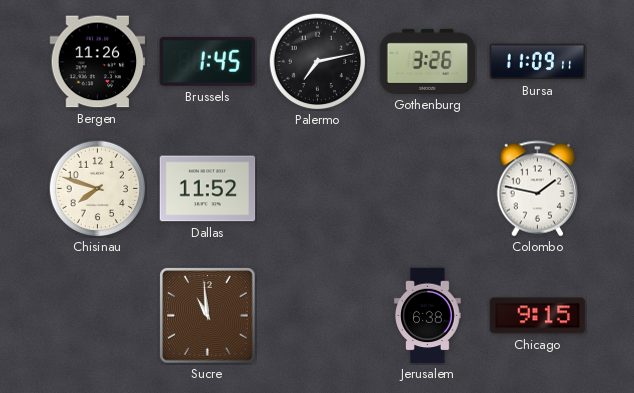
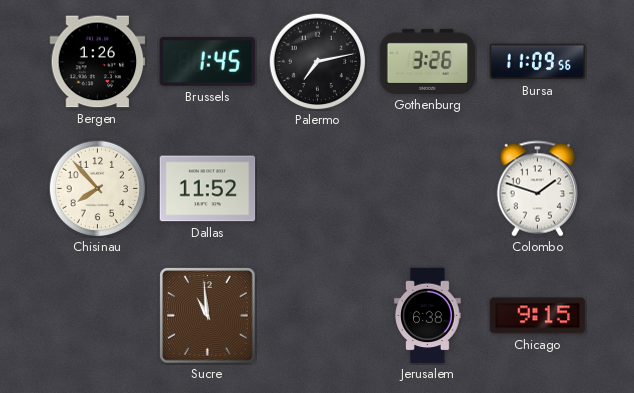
Bergen: 11:26 -> 1:26 (98, 62)
Bursa: 11:09:11 -> 11:09:56 (538, 62)
Chisinau: 7:48 -> 7:53 (97, 188)
Colombo: 1:47 -> 1:48 (538, 189)
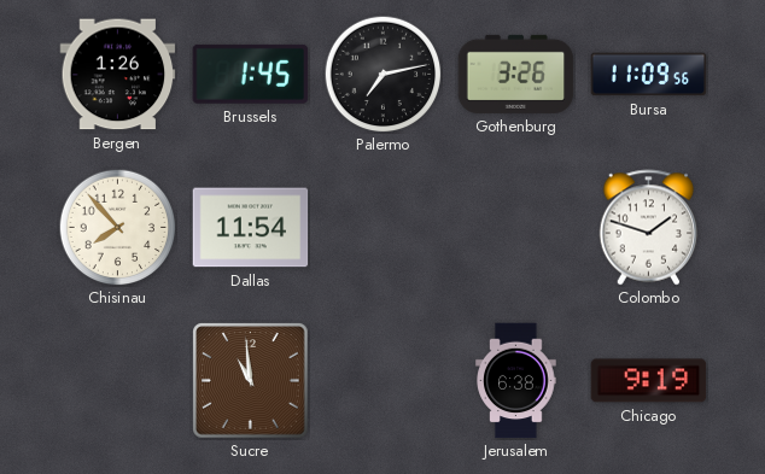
Dallas: 11:52 -> 11:54 (251, 228)
Chicago: 9:15 -> 9:19 (649, 381)
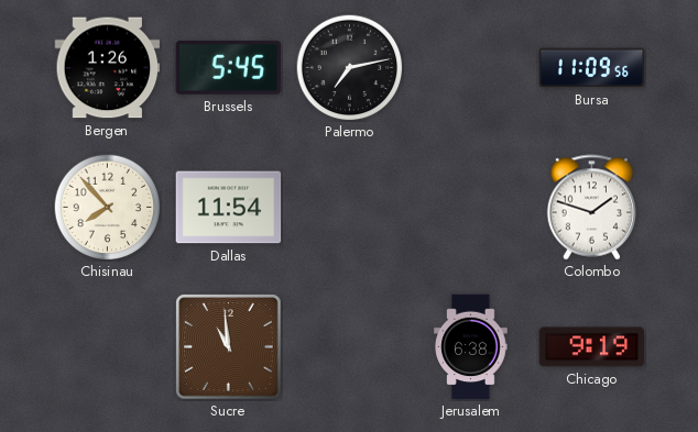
Brussels: 1:45 -> 5:45 (229, 67)
Gothenburg: 3:26 -> none (516, 74)
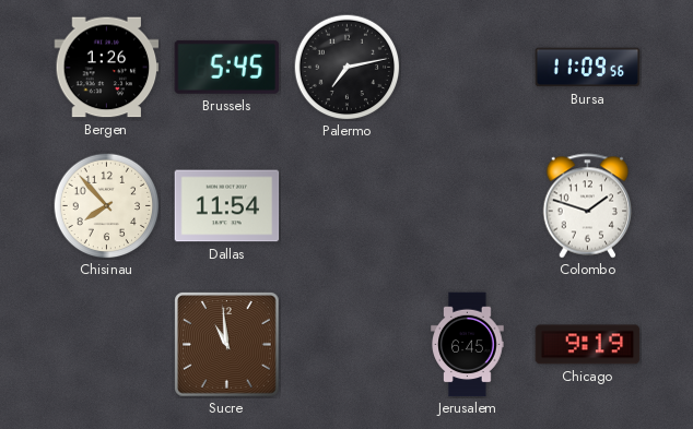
Jerusalem: 6:38 -> 6:45 (468, 345)
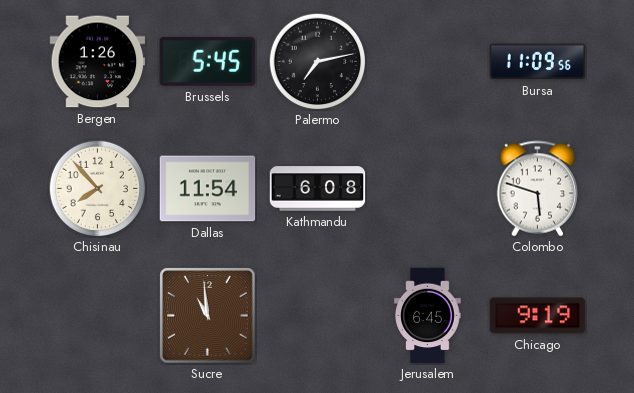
Kathmandu: none -> 6:08 (318, 189)
Colombo: 1:48 -> 5:48 (538, 189)
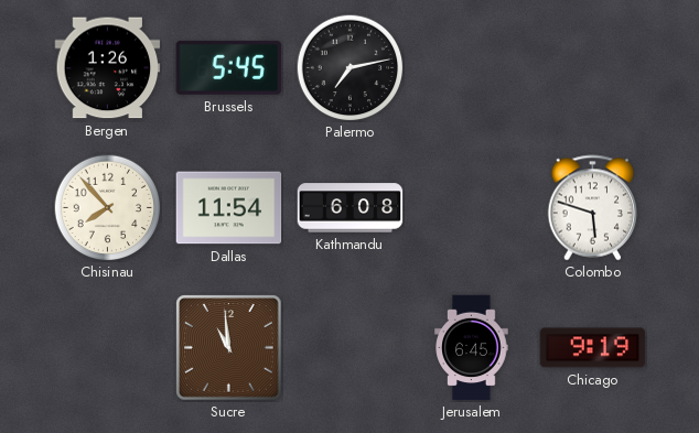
Bursa: 11:09 -> none (538, 62)
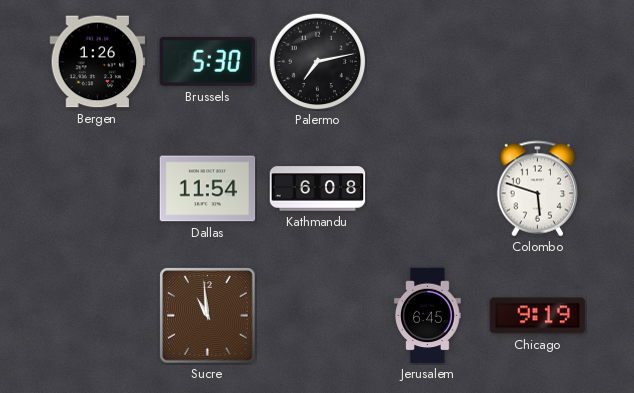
Brussels: 5:45 -> 5:30 (208, 61)
Chisinau: 7:53 -> none (107, 207)
